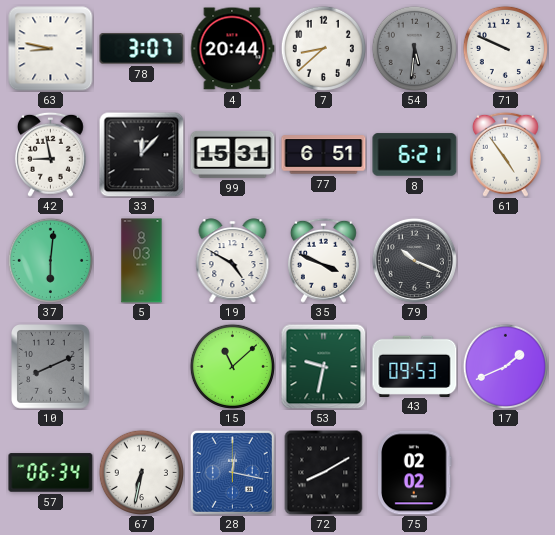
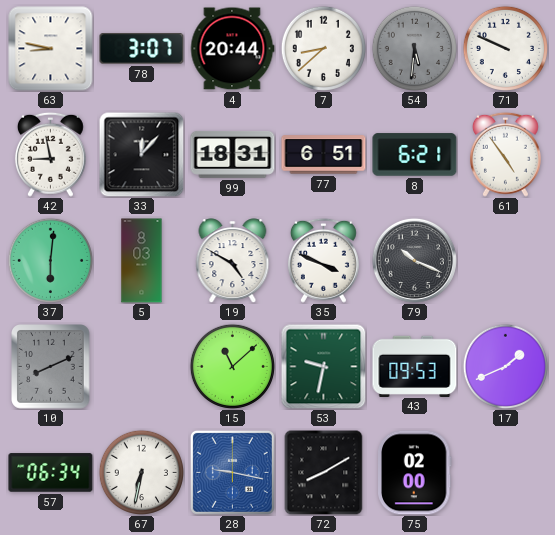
99: 15:31 -> 18:31 (233, 154)
28: 12:17 -> 9:17 (232, 472)
75: 02:02 -> 02:00 (415, 473)
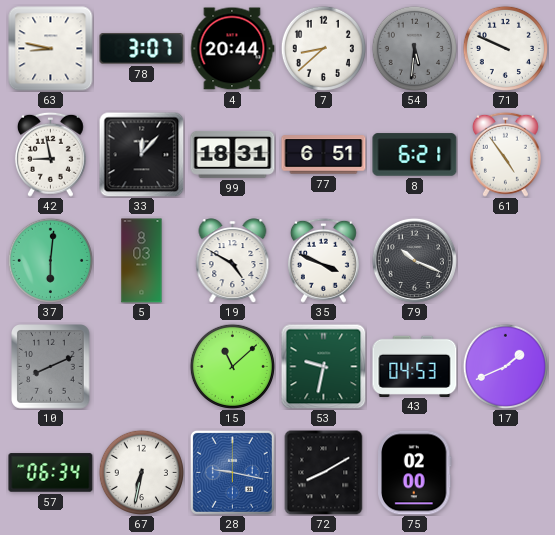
43: 09:53 -> 04:53 (415, 366)
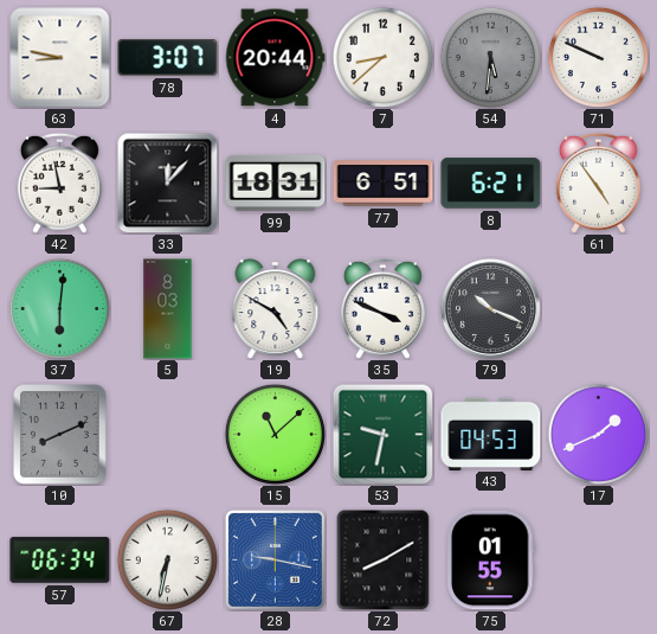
75: 02:00 -> 01:55 (491, 561)
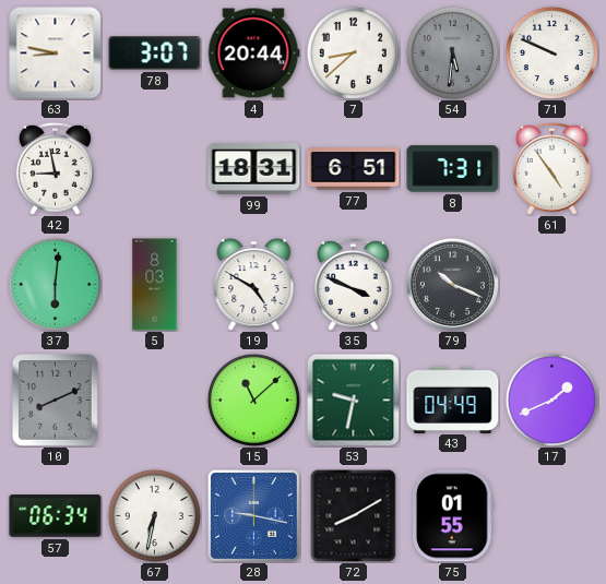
33: 12:07 -> none (167, 182)
8: 6:21 -> 7:31 (453, 169)
43: 04:53 -> 04:49 (453, 400)
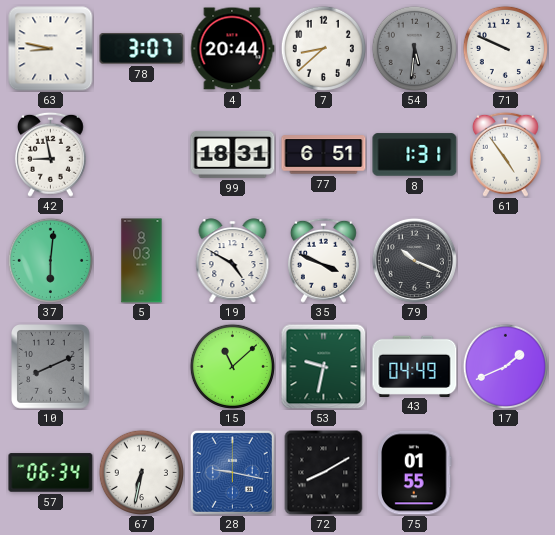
8: 7:31 -> 1:31 (415, 155)
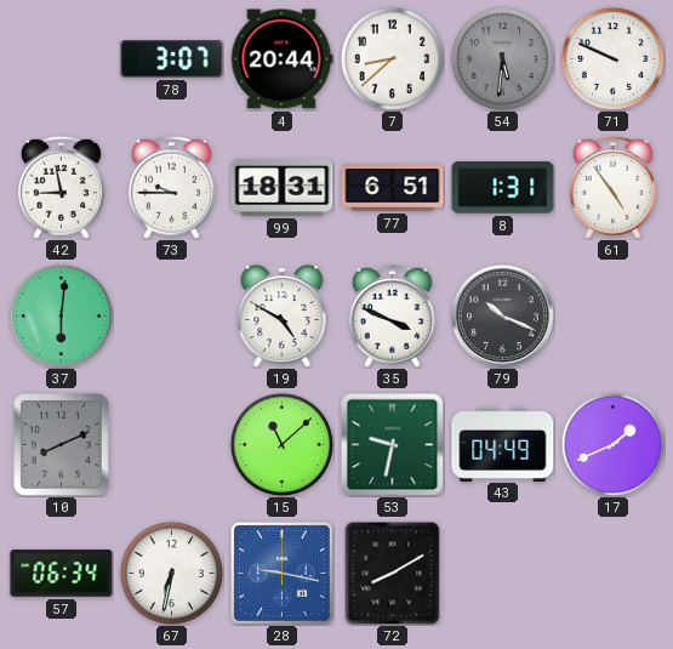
63: 8:47 -> none (51, 49)
73: none -> 9:45 (171, 187)
5: 8:03 -> none (142, 261)
75: 01:55 -> none (415, 473)
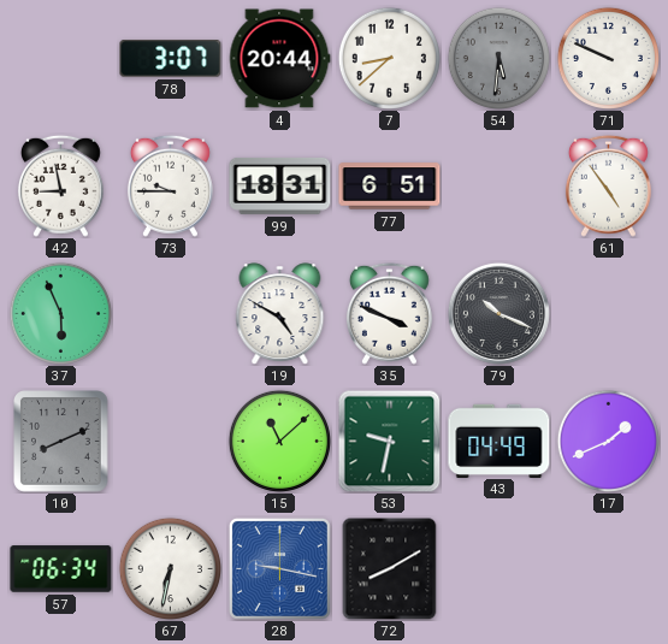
8: 1:31 -> none (503, 188)
37: 6:01 -> 5:56 (60, 313)
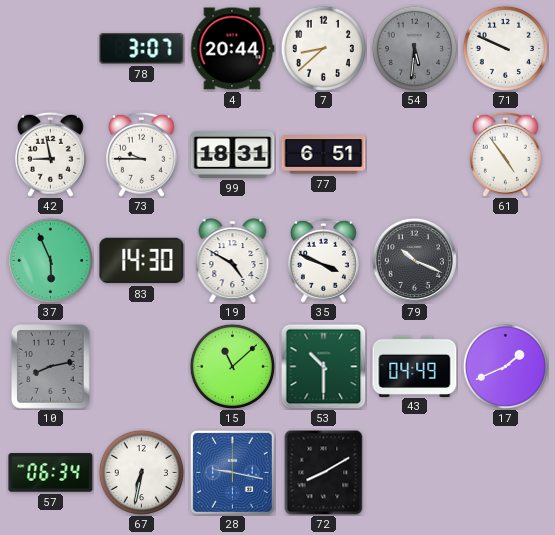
83: none -> 14:30 (142, 261)
10: 8:11 -> 8:13 (51, 367)
53: 9:32 -> 10:30 (323, 366)
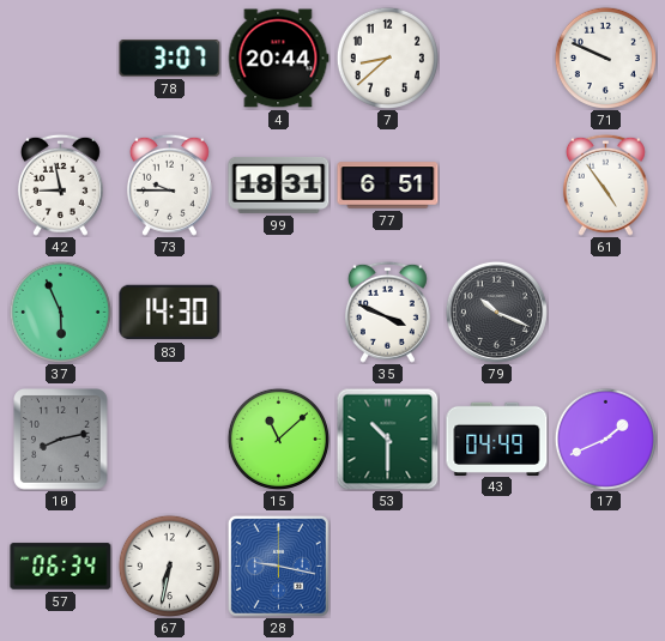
54: 5:31 -> none (414, 48)
19: 4:50 -> none (233, 260)
72: 8:10 -> none (324, 472)
